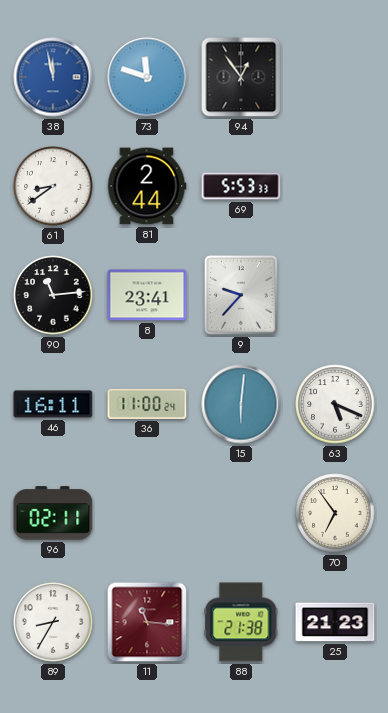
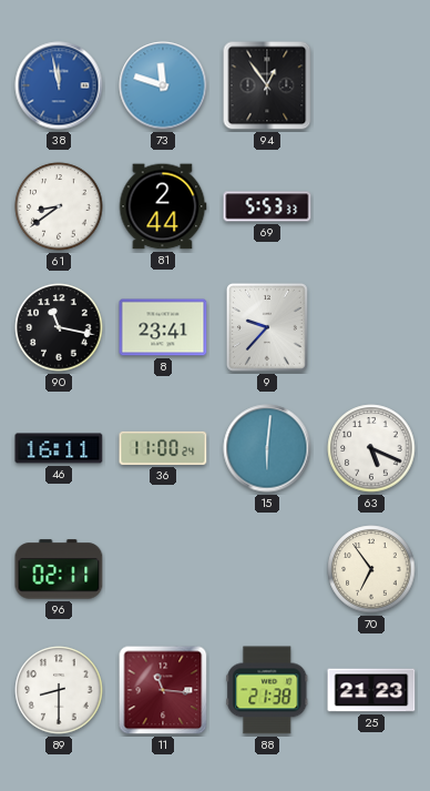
90: 11:14 -> 11:17 (59, 327)
89: 8:35 -> 8:30 (59, 690)
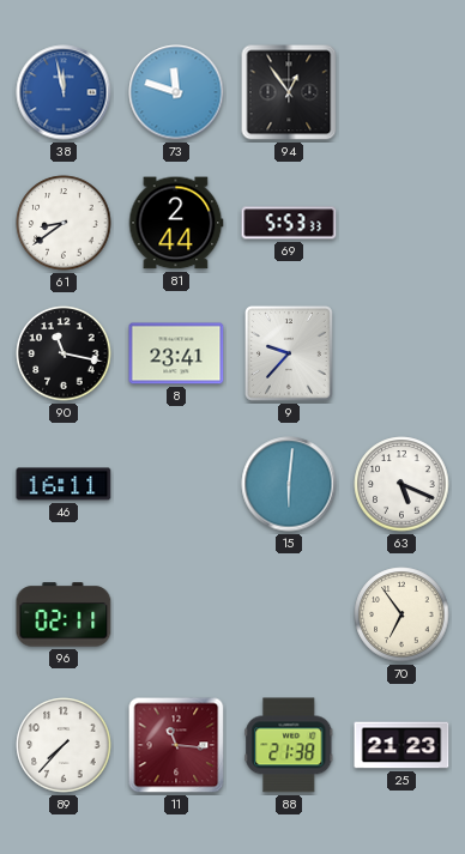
36: 11:00 -> none (163, 448)
89: 8:30 -> 7:37 (64, 745)
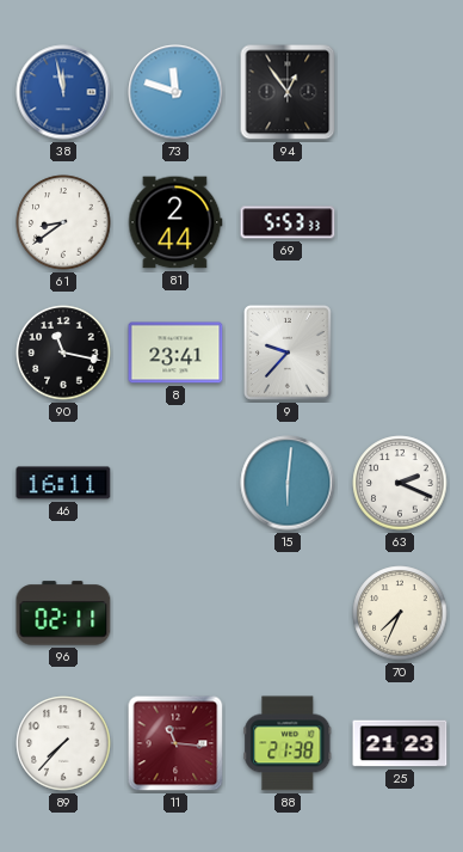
63: 5:19 -> 2:19 (400, 483)
70: 6:54 -> 7:34 (400, 613)
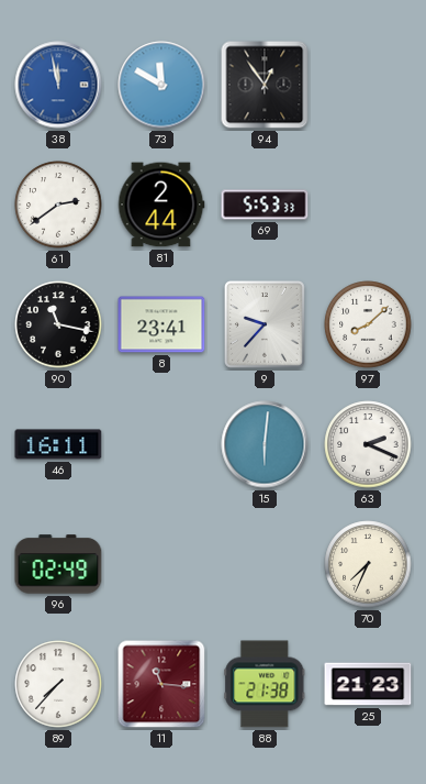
73: 11:48 -> 11:50 (161, 85)
61: 8:39 -> 2:39 (58, 205)
97: none -> 8:08 (368, 324)
96: 02:11 -> 02:49 (58, 564)
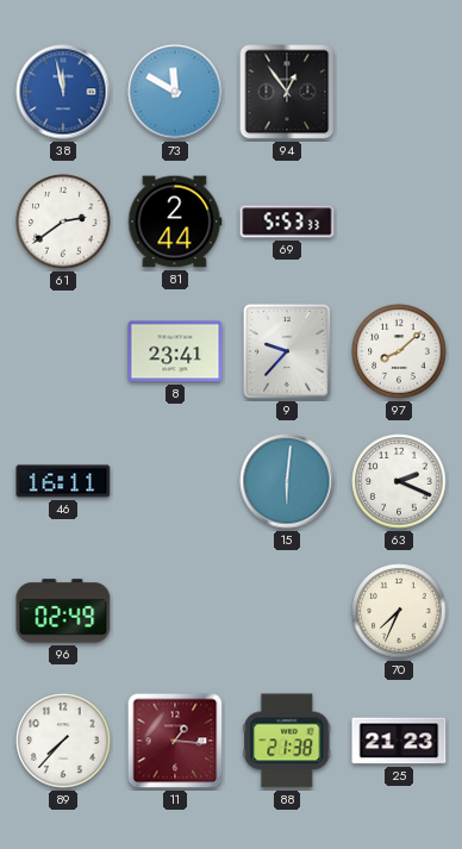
90: 11:17 -> none (58, 324)
11: 11:16 -> 1:16 (175, 741)
